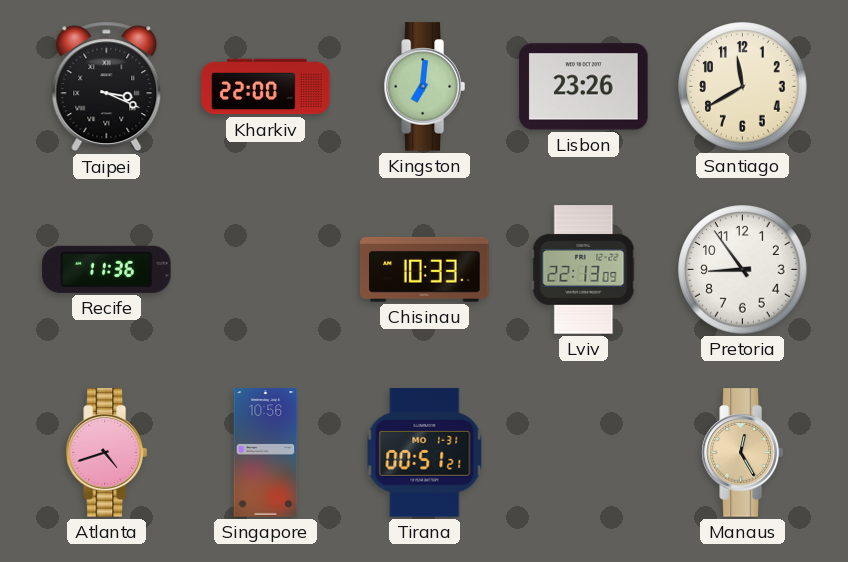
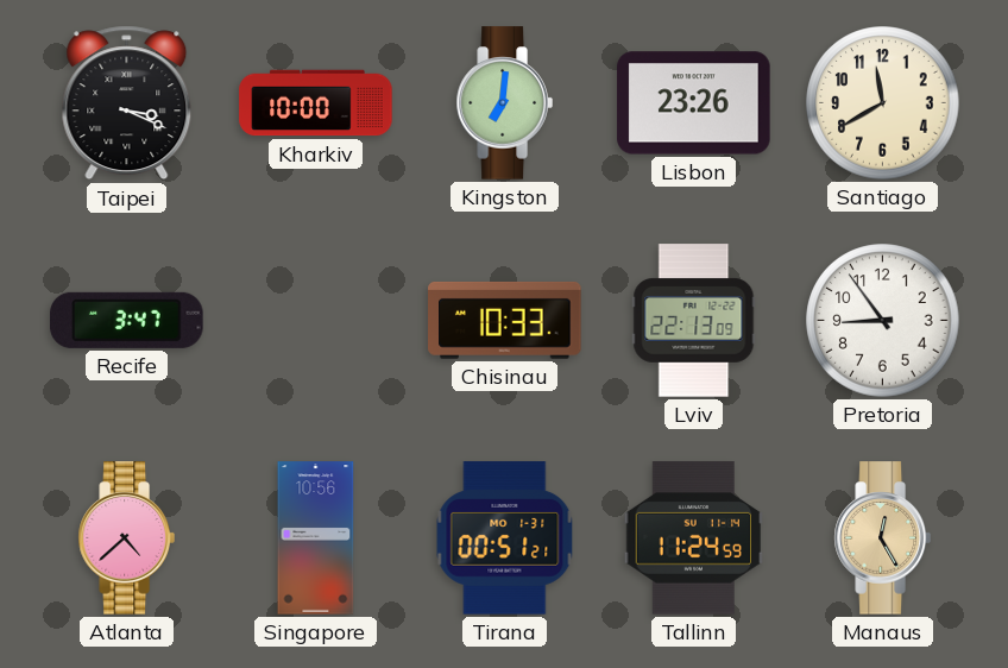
Kharkiv: 22:00 -> 10:00 (316, 103)
Recife: 11:36 -> 3:47 (127, 320)
Atlanta: 4:42 -> 4:38 (126, 538)
Tallinn: none -> 11:24 (694, 538)
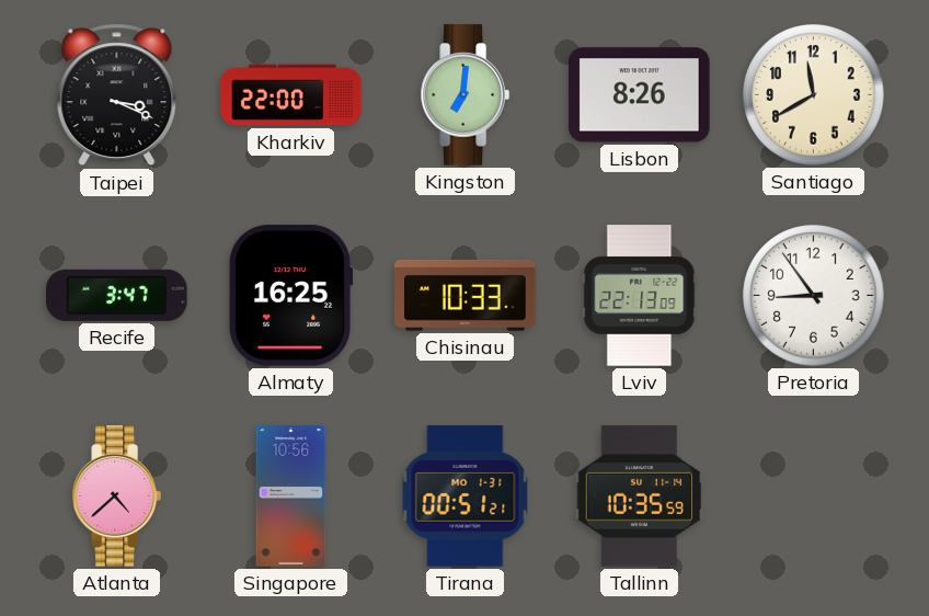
Kharkiv: 10:00 -> 22:00 (291, 95)
Lisbon: 23:26 -> 8:26 (640, 95)
Almaty: none -> 16:25 (290, 296)
Tallinn: 11:24 -> 10:35 (640, 497)
Manaus: 12:25 -> none (882, 538)
